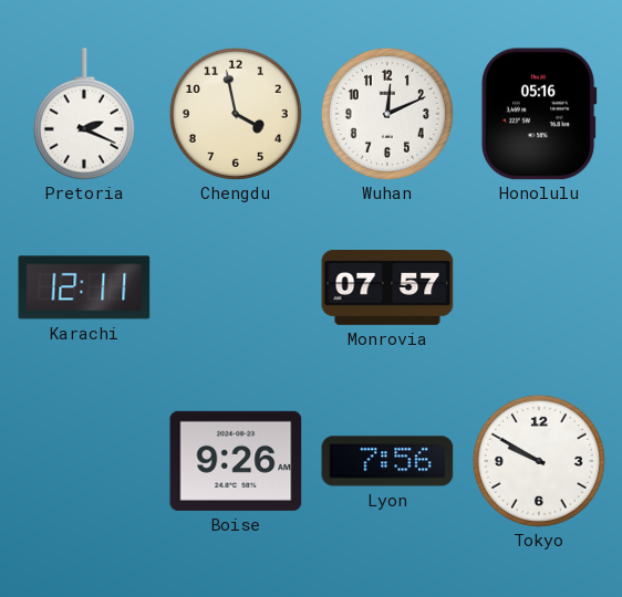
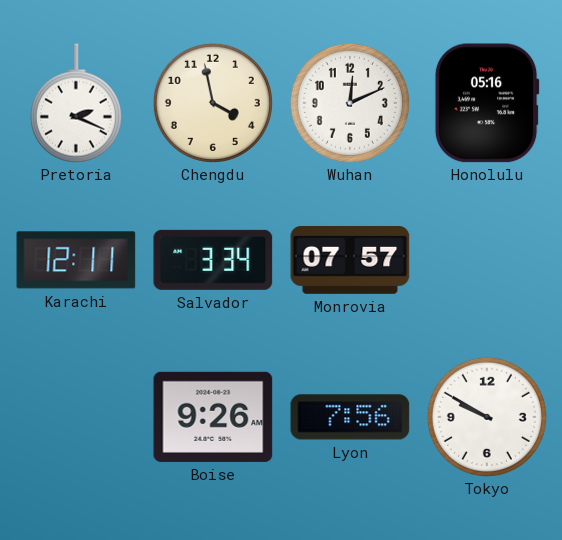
Salvador: none -> 3:34 (213, 260)
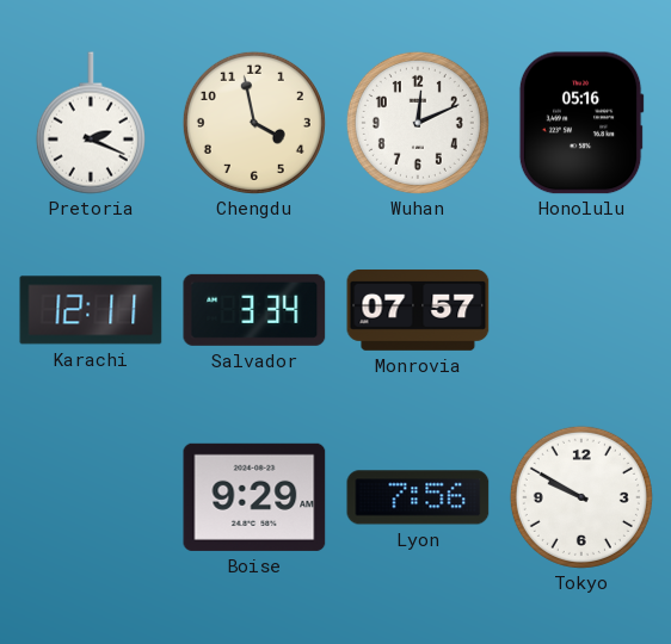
Boise: 9:26 -> 9:29 (254, 497)
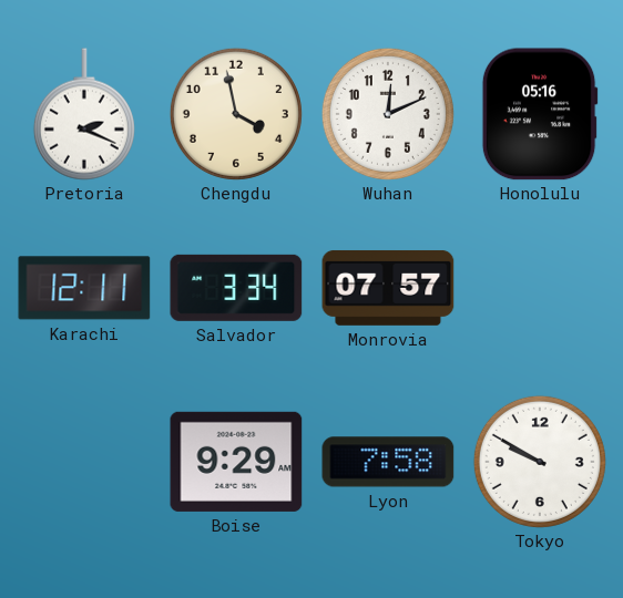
Lyon: 7:56 -> 7:58 (388, 462)
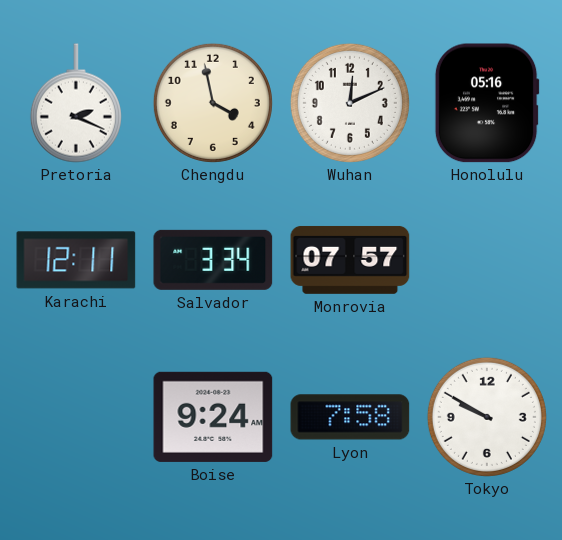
Boise: 9:29 -> 9:24 (213, 417)
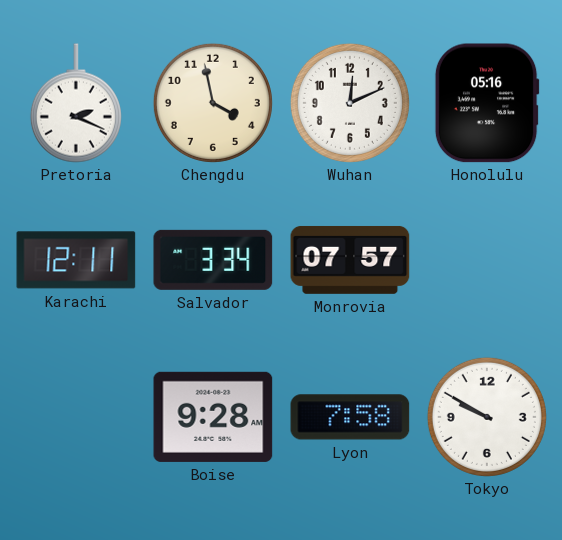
Boise: 9:24 -> 9:28 (213, 417)
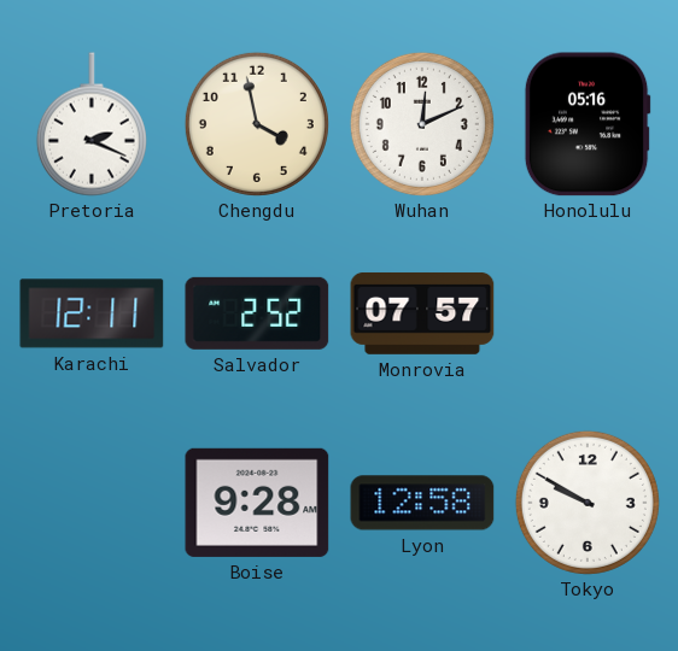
Salvador: 3:34 -> 2:52 (257, 313)
Lyon: 7:58 -> 12:58 (422, 503)
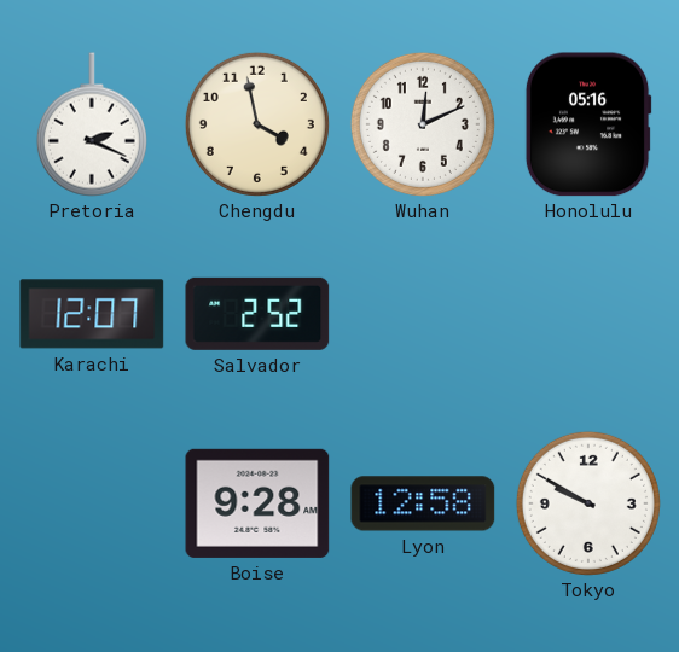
Karachi: 12:11 -> 12:07 (92, 314)
Monrovia: 07:57 -> none (422, 313)
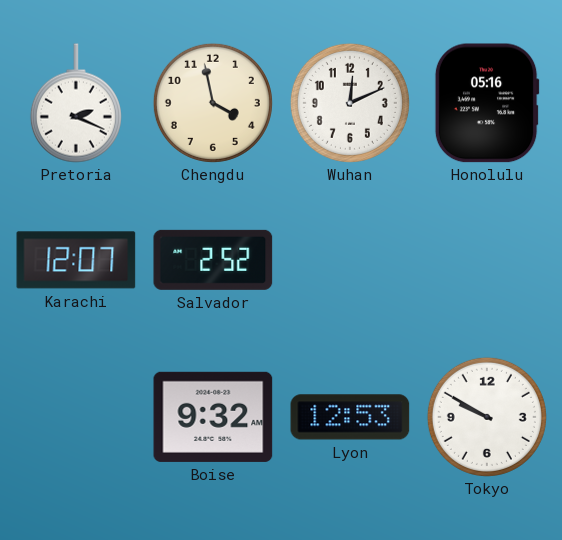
Boise: 9:28 -> 9:32 (213, 417)
Lyon: 12:58 -> 12:53 (350, 417)
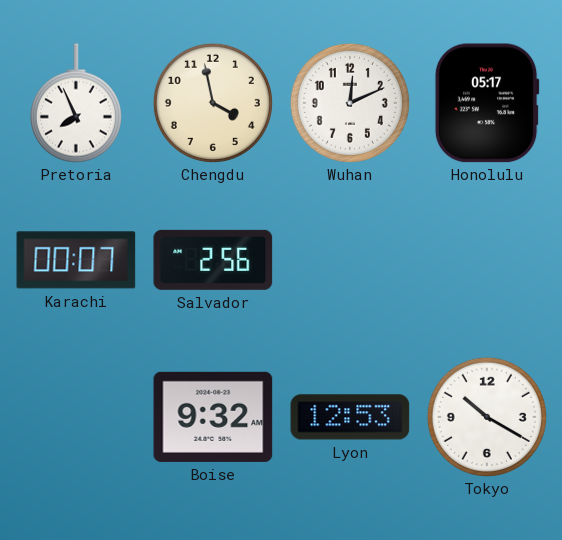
Pretoria: 2:19 -> 7:56 (76, 103)
Honolulu: 05:16 -> 05:17 (487, 103)
Karachi: 12:07 -> 00:07 (76, 260)
Salvador: 2:52 -> 2:56 (213, 260)
Tokyo: 9:50 -> 10:20 (487, 417)
